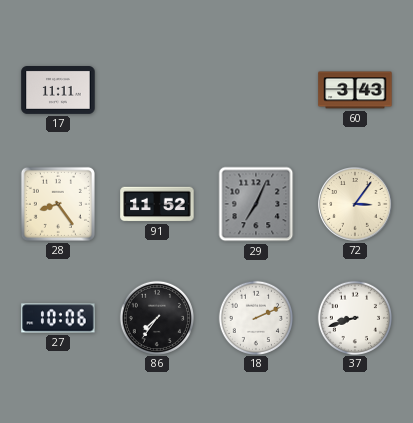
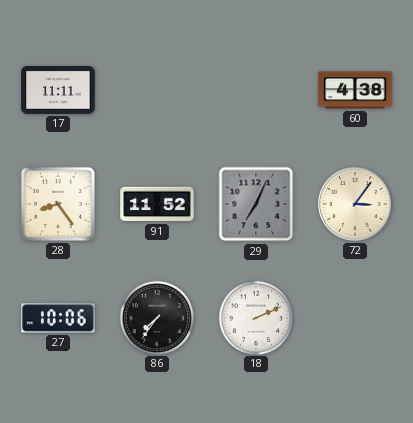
60: 3:43 -> 4:38 (355, 90)
37: 8:42 -> none (354, 317)
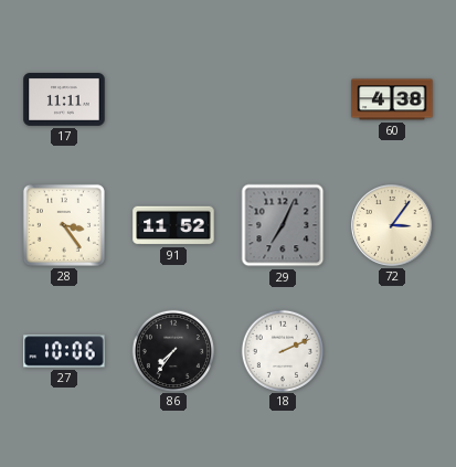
28: 8:24 -> 3:24 (64, 225)
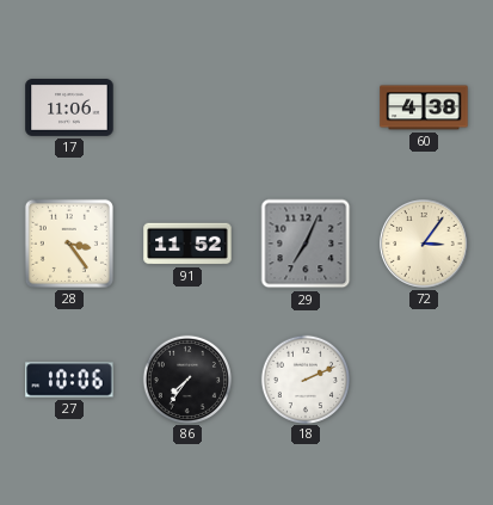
17: 11:11 -> 11:06 (69, 109)
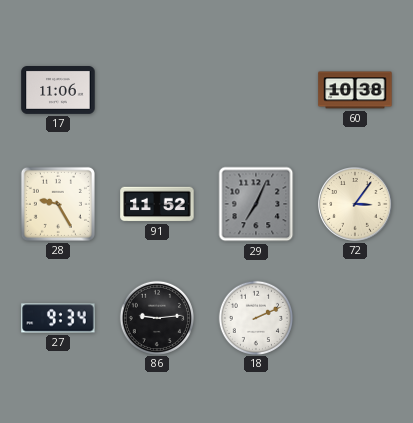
60: 4:38 -> 10:38 (355, 90)
28: 3:24 -> 9:25 (58, 204)
27: 10:06 -> 9:34 (58, 318)
86: 7:36 -> 9:14 (156, 317)
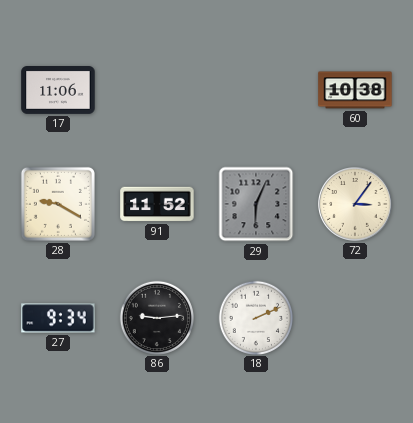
28: 9:25 -> 9:20 (58, 204)
29: 7:04 -> 6:04 (256, 204)
